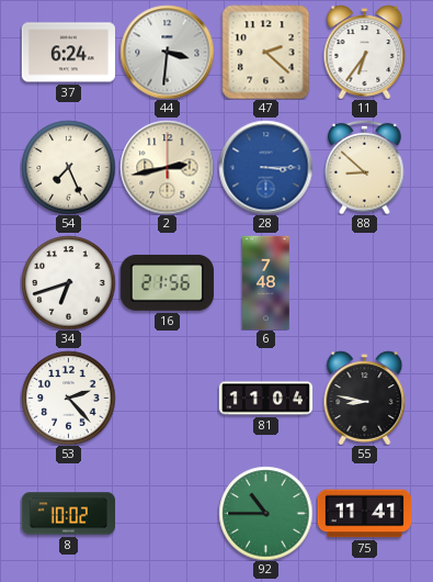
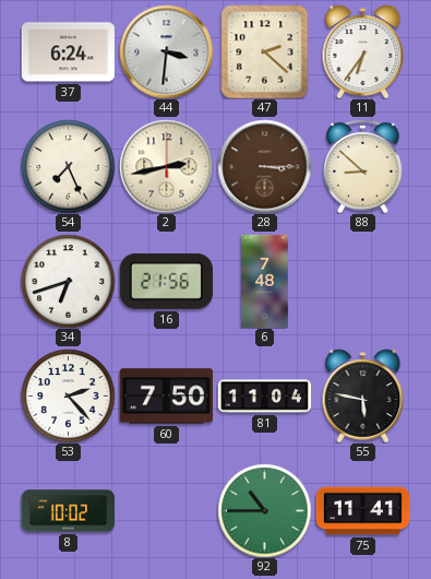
28 dial: blue -> brown (264, 166)
60: none -> 7:50 (166, 397)
55: 8:47 -> 5:47 (363, 395)
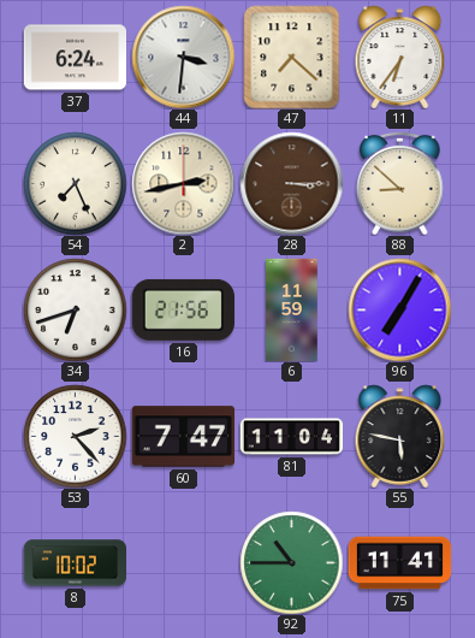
47: 2:22 -> 7:22 (292, 57)
6: 7:48 -> 11:59 (292, 309)
96: none -> 7:05 (399, 309)
60: 7:50 -> 7:47 (183, 437)
